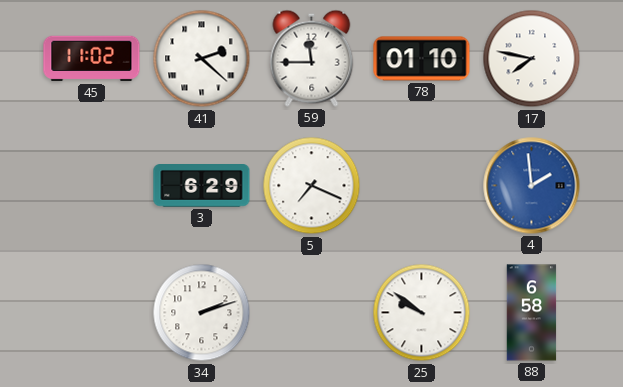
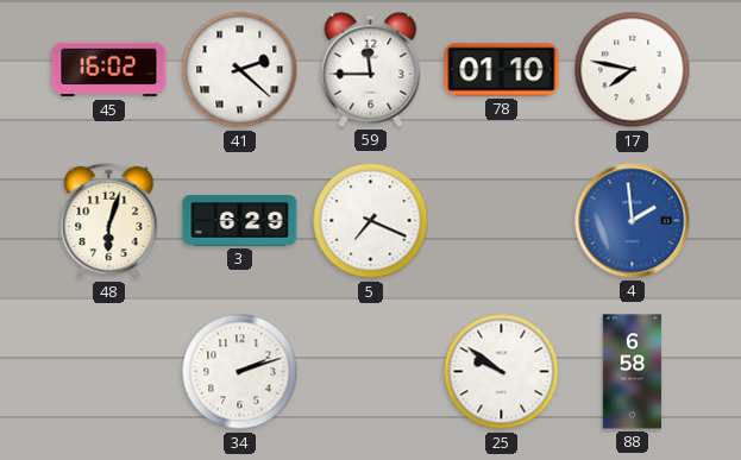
45: 11:02 -> 16:02 (109, 70)
48: none -> 6:03 (109, 221)
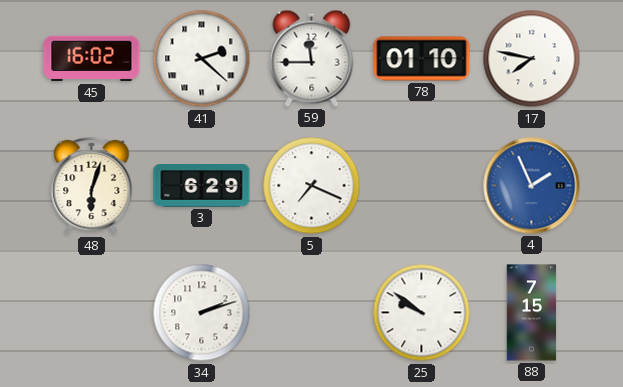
4: 1:59 -> 1:56 (532, 186)
88: 6:58 -> 7:15 (532, 313)
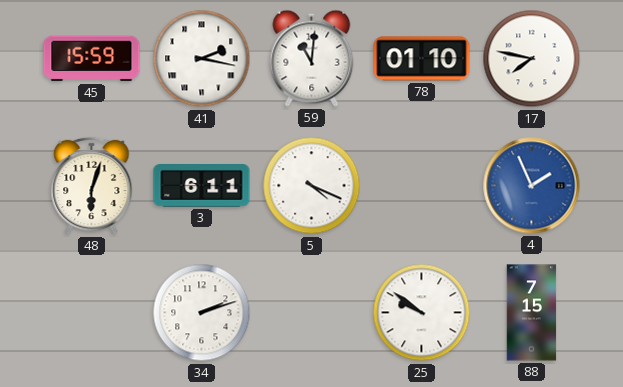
45: 16:02 -> 15:59 (92, 59)
41: 2:22 -> 2:17 (202, 59)
59: 11:45 -> 11:01 (312, 58)
3: 6:29 -> 6:11 (202, 186)
5: 7:19 -> 4:19 (312, 186)
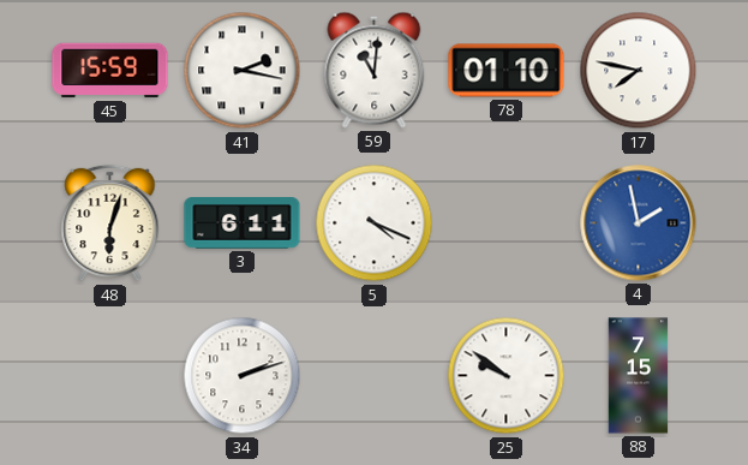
4: 1:56 -> 1:58 (639, 223)
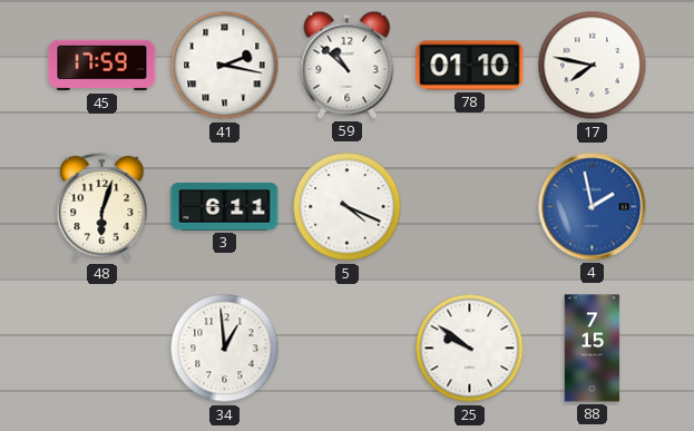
45: 15:59 -> 17:59 (102, 66)
59: 11:01 -> 10:52 (348, 65)
34: 2:12 -> 12:59 (225, 349)
